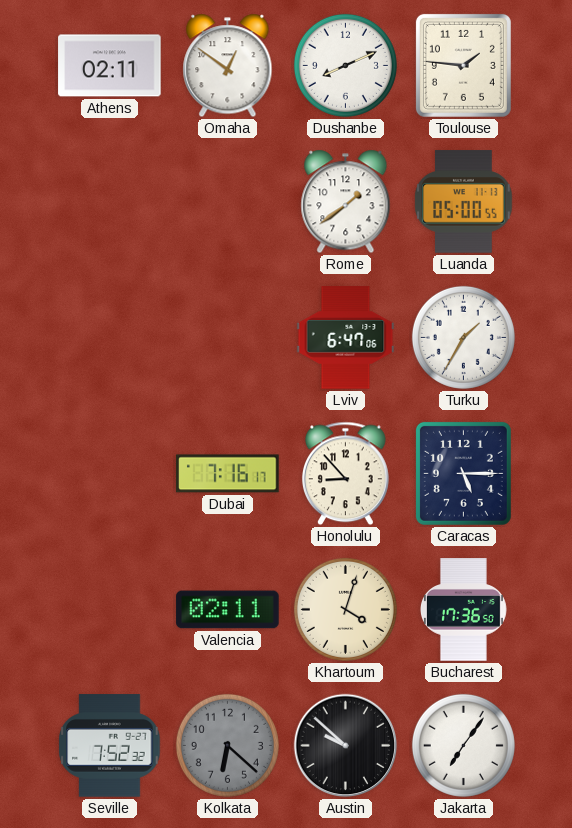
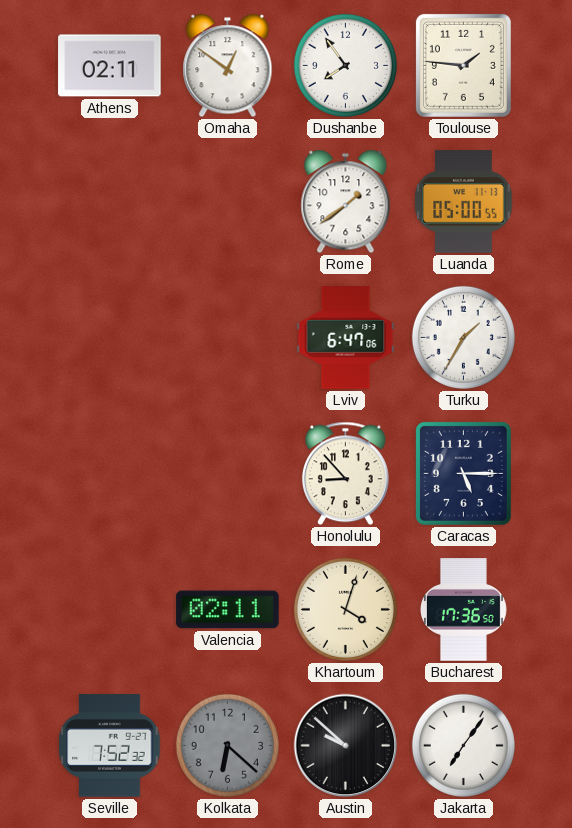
Dushanbe: 8:11 -> 7:54 (345, 65)
Dubai: 7:16 -> none (228, 474)
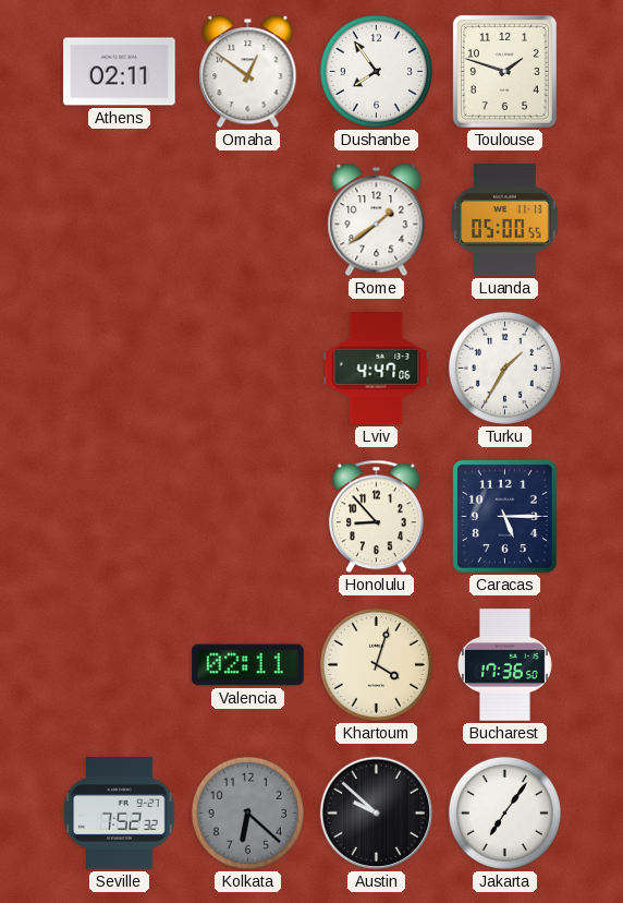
Toulouse: 1:46 -> 1:48 (504, 71)
Lviv: 6:47 -> 4:47 (377, 369)
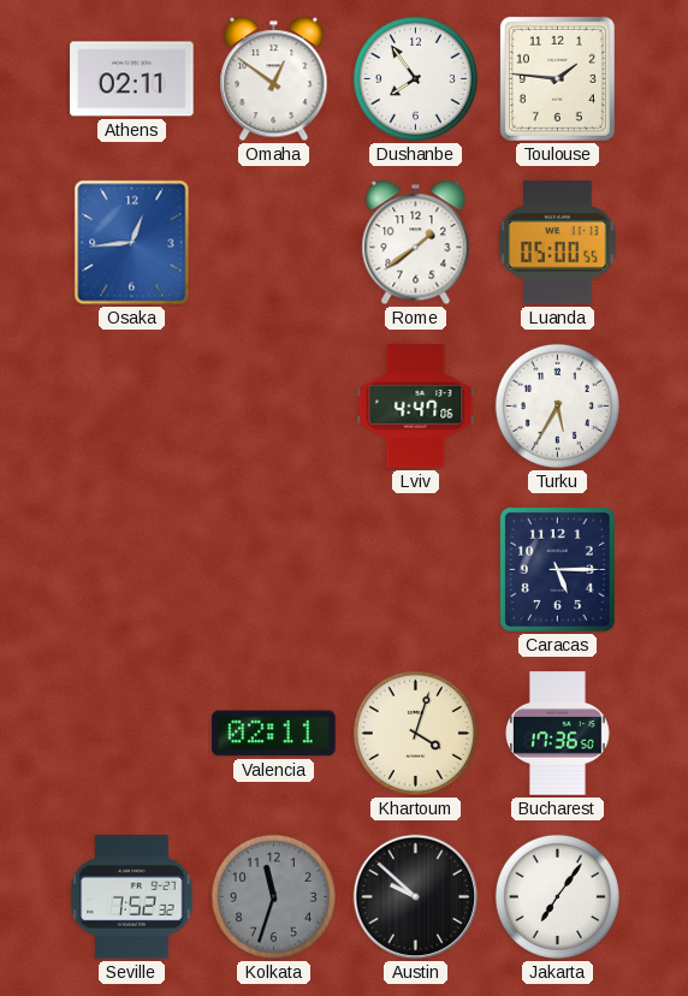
Toulouse: 1:48 -> 1:46 (557, 78)
Osaka: none -> 12:44 (132, 243)
Turku: 1:35 -> 5:35 (557, 405)
Honolulu: 8:53 -> none (376, 517)
Kolkata: 6:22 -> 11:33 (273, 896)
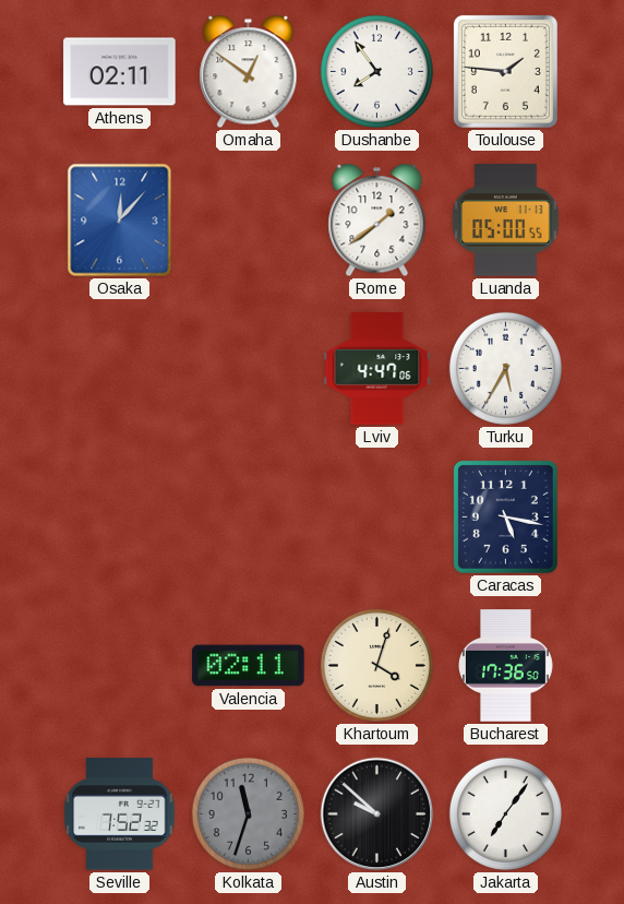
Osaka: 12:44 -> 12:07 (120, 221)
Caracas: 5:15 -> 5:17 (505, 516)
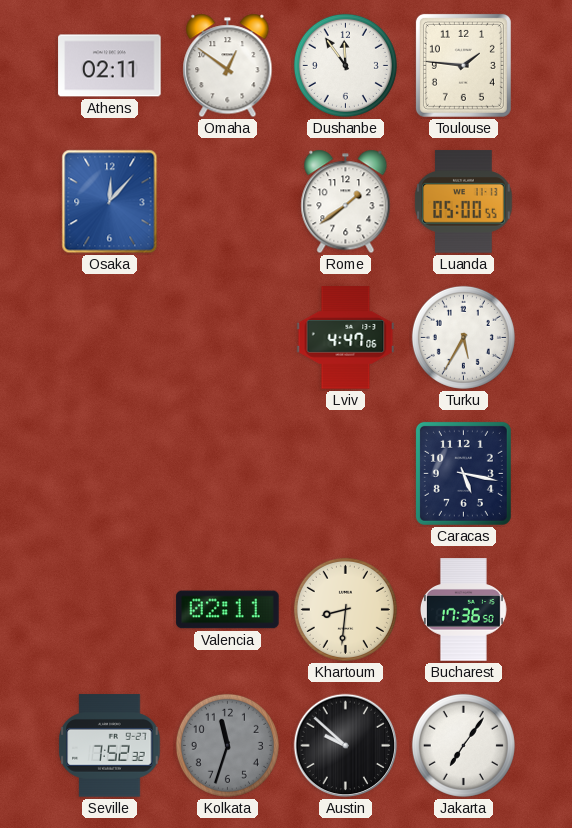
Dushanbe: 7:54 -> 11:54 (345, 65)
Khartoum: 4:03 -> 8:31 (345, 609)
